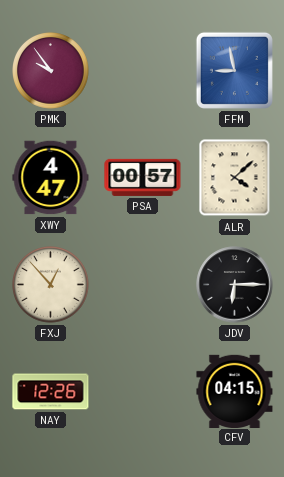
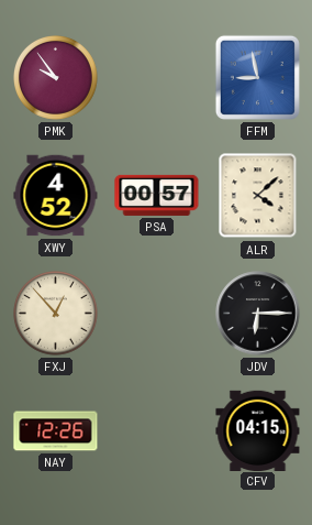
XWY: 4:47 -> 4:52 (56, 196)
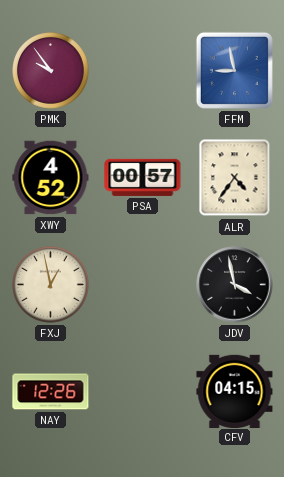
ALR: 4:08 -> 4:36 (235, 178)
FXJ: 12:53 -> 12:58 (51, 285)
JDV: 6:15 -> 3:58 (235, 285)
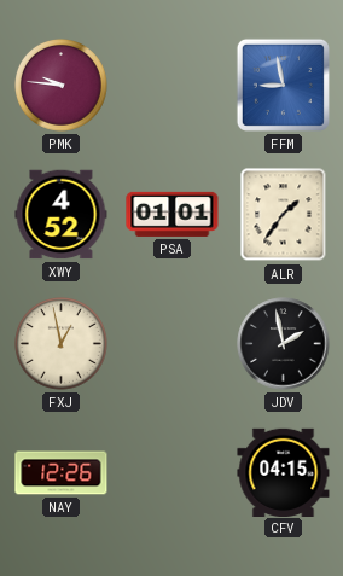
PMK: 9:54 -> 9:46 (62, 86)
PSA: 00:57 -> 01:01 (173, 214)
ALR: 4:36 -> 1:36 (284, 215)
JDV: 3:58 -> 1:58 (284, 344)
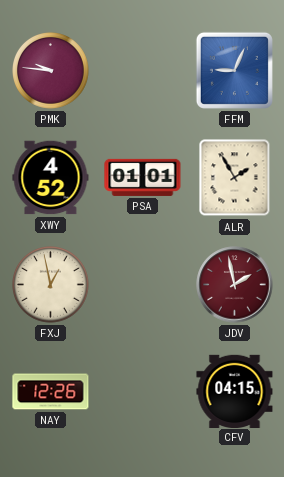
FFM: 8:58 -> 9:04 (234, 70)
ALR: 1:36 -> 1:55 (235, 178)
JDV dial: black -> burgundy (235, 285)
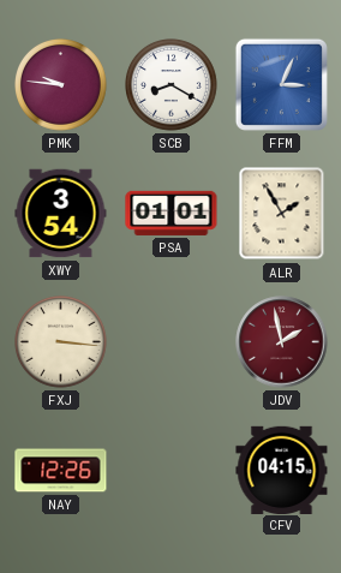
SCB: none -> 8:20 (172, 85)
FFM: 9:04 -> 3:04 (281, 84)
XWY: 4:52 -> 3:54 (61, 214)
FXJ: 12:58 -> 3:16 (61, 342)
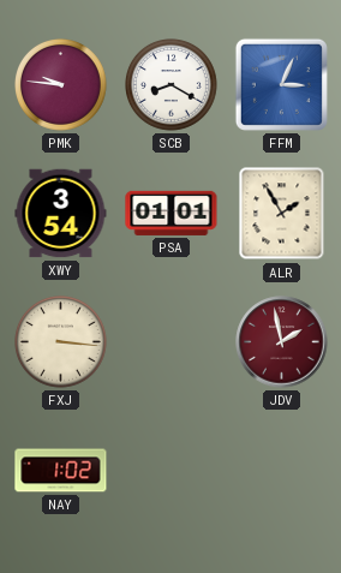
NAY: 12:26 -> 1:02 (61, 471)
CFV: 04:15 -> none (282, 470)
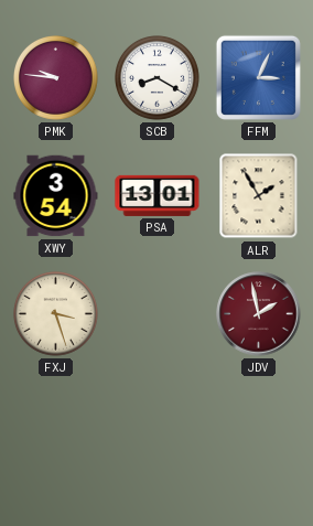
PSA: 01:01 -> 13:01 (158, 195)
FXJ: 3:16 -> 3:27 (56, 314)
NAY: 1:02 -> none (61, 471)
